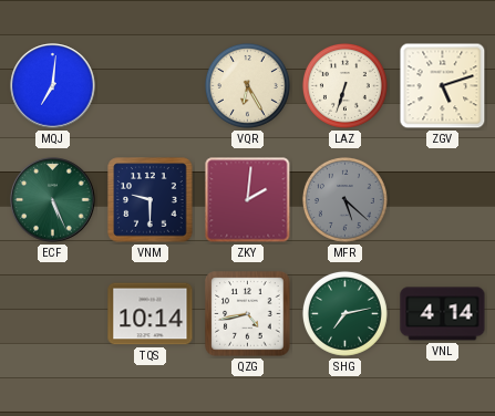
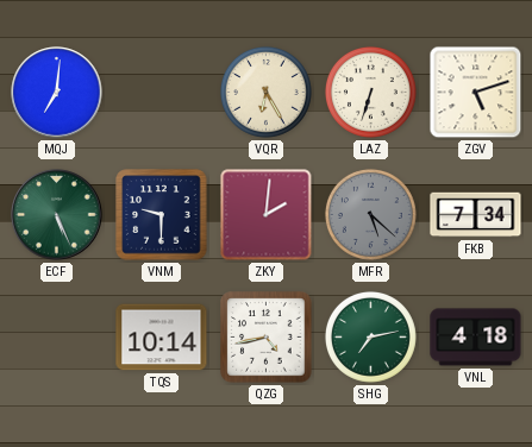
FKB: none -> 7:34 (476, 215)
VNL: 4:14 -> 4:18 (476, 338)
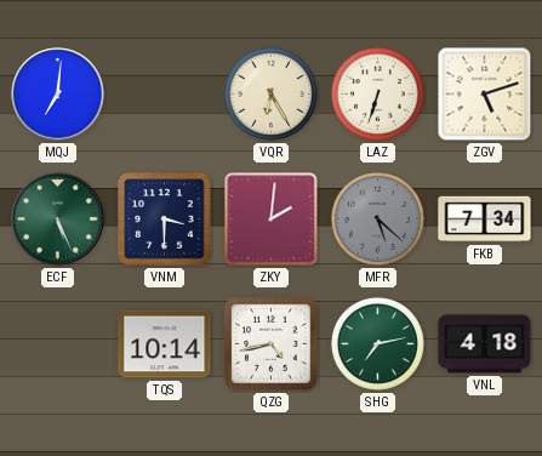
VNM: 9:30 -> 3:30 (165, 220)
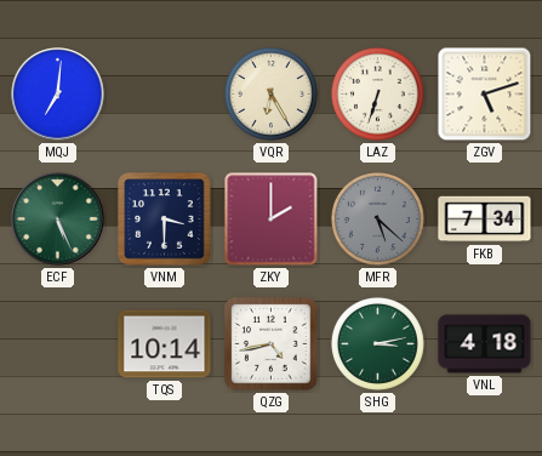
ZKY: 2:01 -> 2:00 (272, 220)
SHG: 7:13 -> 3:13 (377, 343)
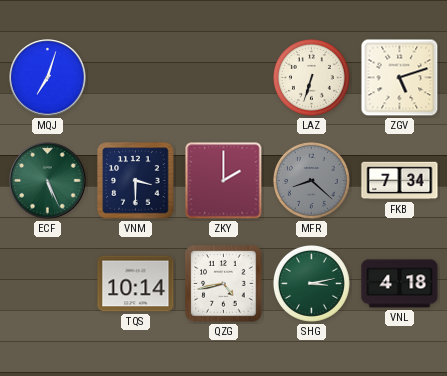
MQJ: 7:01 -> 7:03 (48, 78)
VQR: 6:25 -> none (270, 93)
MFR: 5:22 -> 8:22 (311, 180)
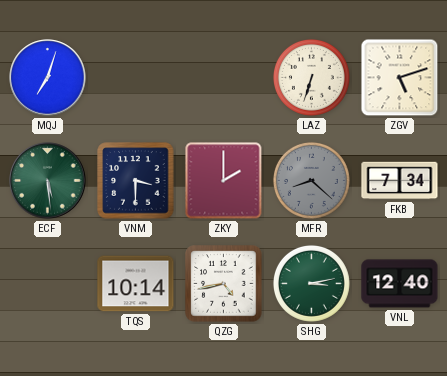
ECF: 5:26 -> 5:29 (48, 181)
VNL: 4:18 -> 12:40 (400, 284)
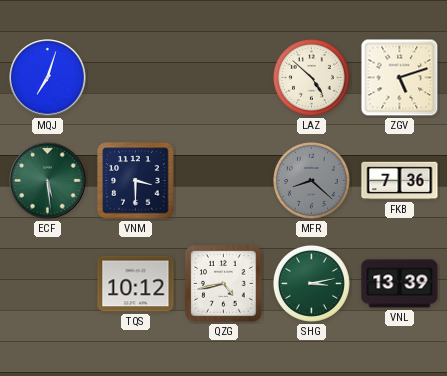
LAZ: 6:33 -> 4:52 (311, 77)
ZKY: 2:00 -> none (224, 181)
FKB: 7:34 -> 7:36 (400, 181)
TQS: 10:14 -> 10:12 (136, 284)
VNL: 12:40 -> 13:39 (400, 284)
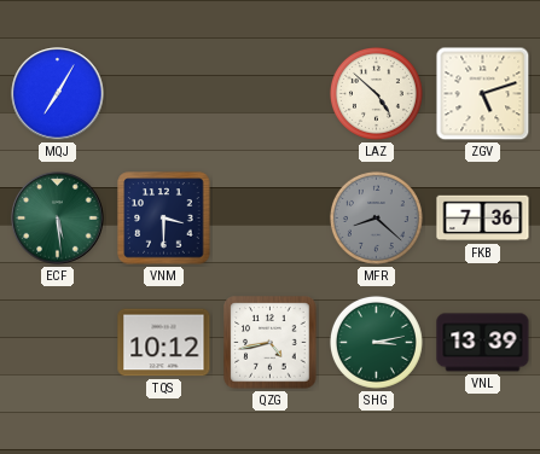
MQJ: 7:03 -> 7:05 (58, 94)
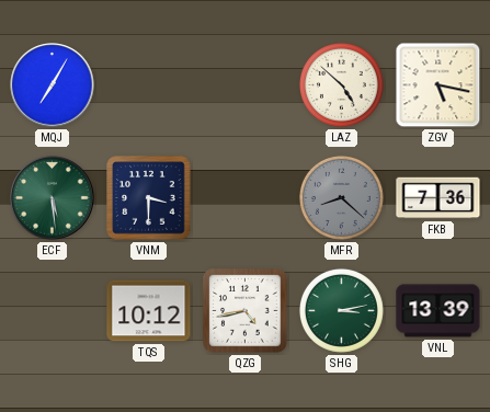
ZGV: 5:12 -> 5:17 (438, 85)
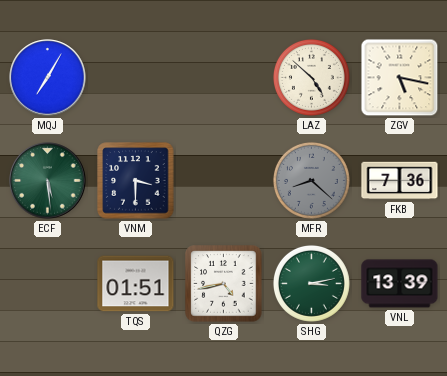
TQS: 10:12 -> 01:51 (136, 284)
